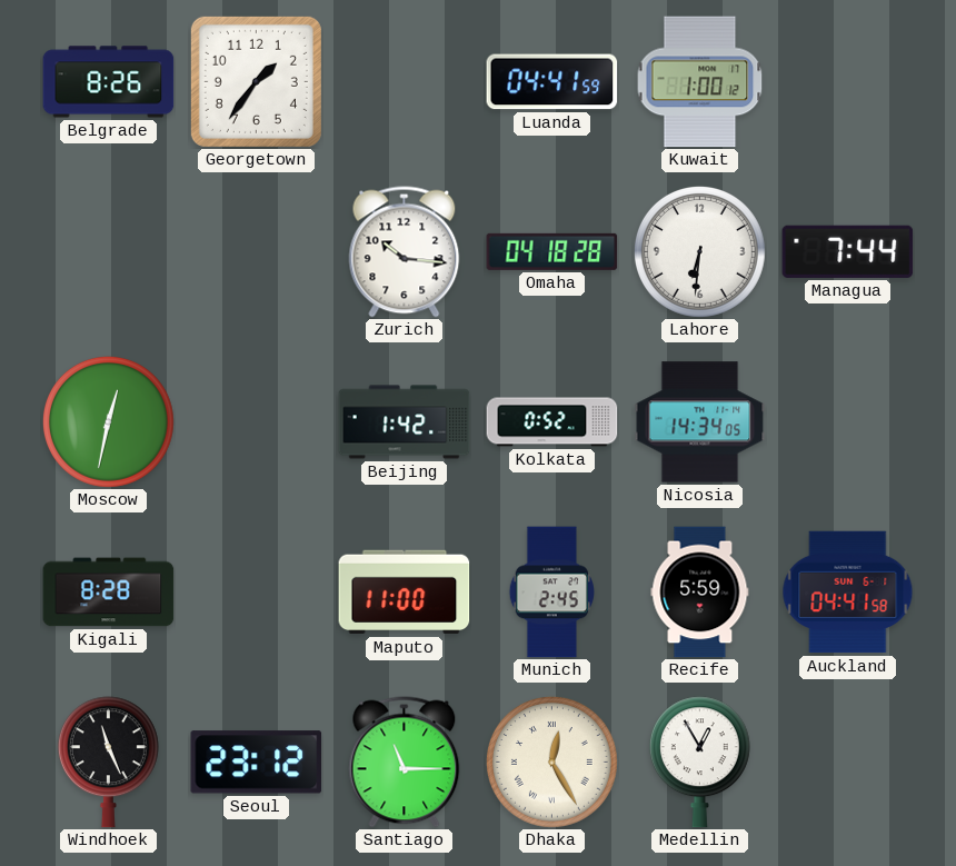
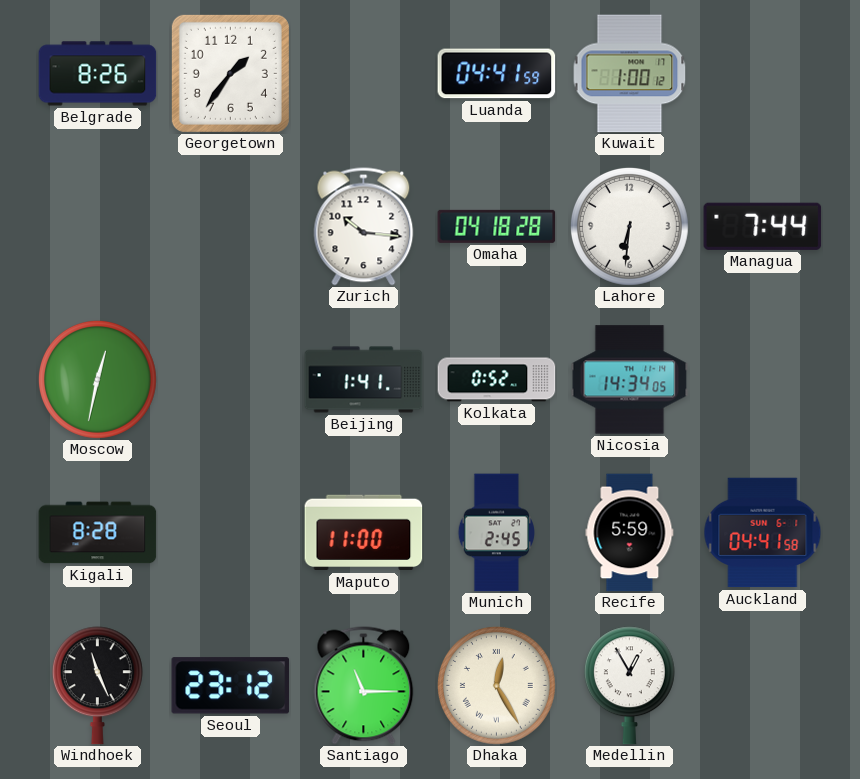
Beijing: 1:42 -> 1:41 (364, 380)
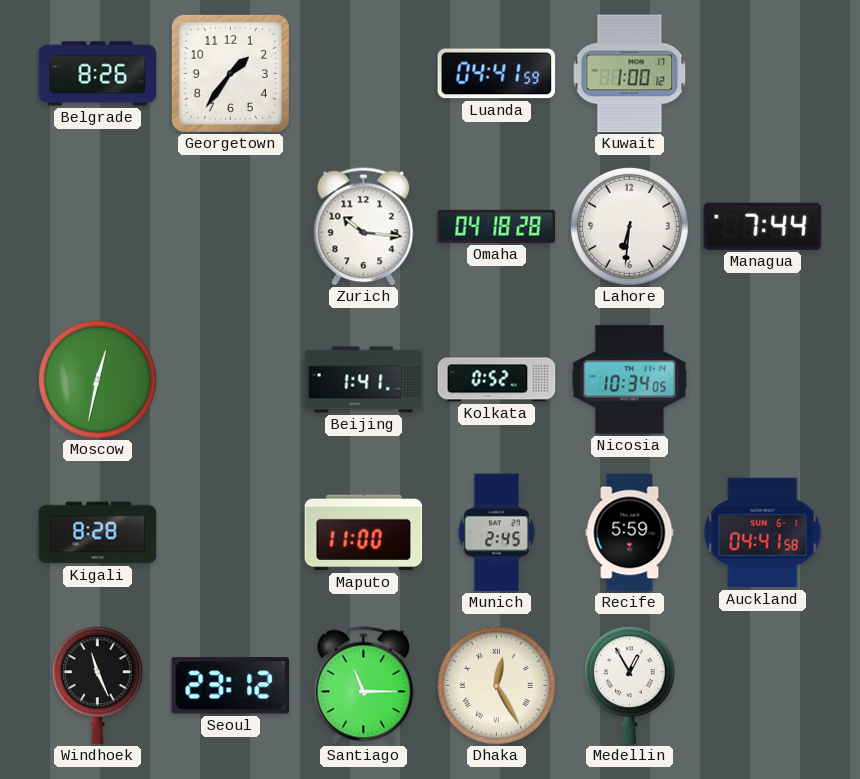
Nicosia: 14:34 -> 10:34 (630, 380)
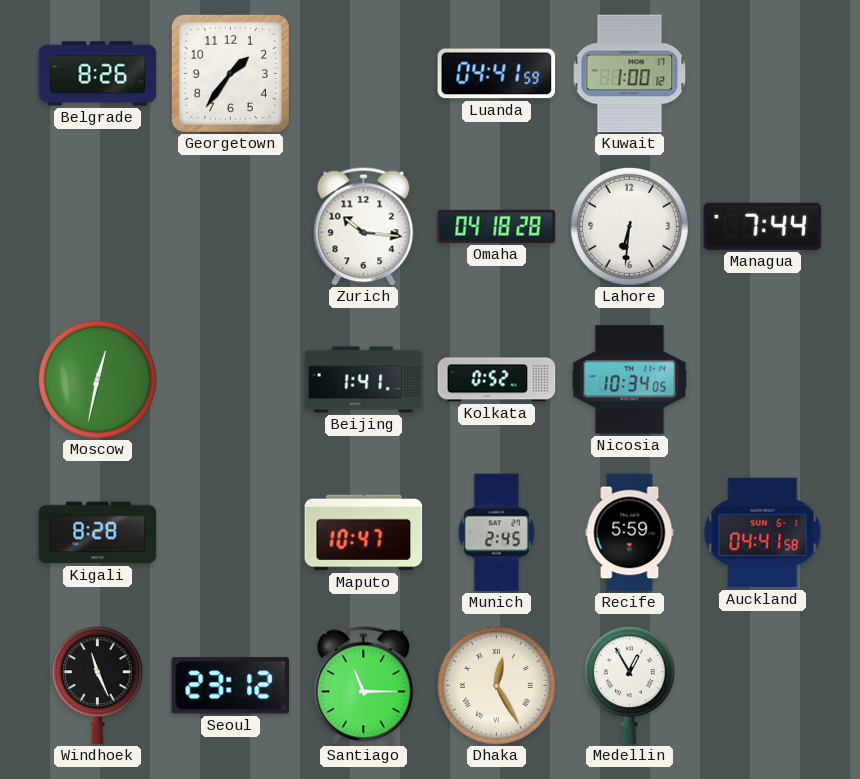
Maputo: 11:00 -> 10:47 (364, 533)
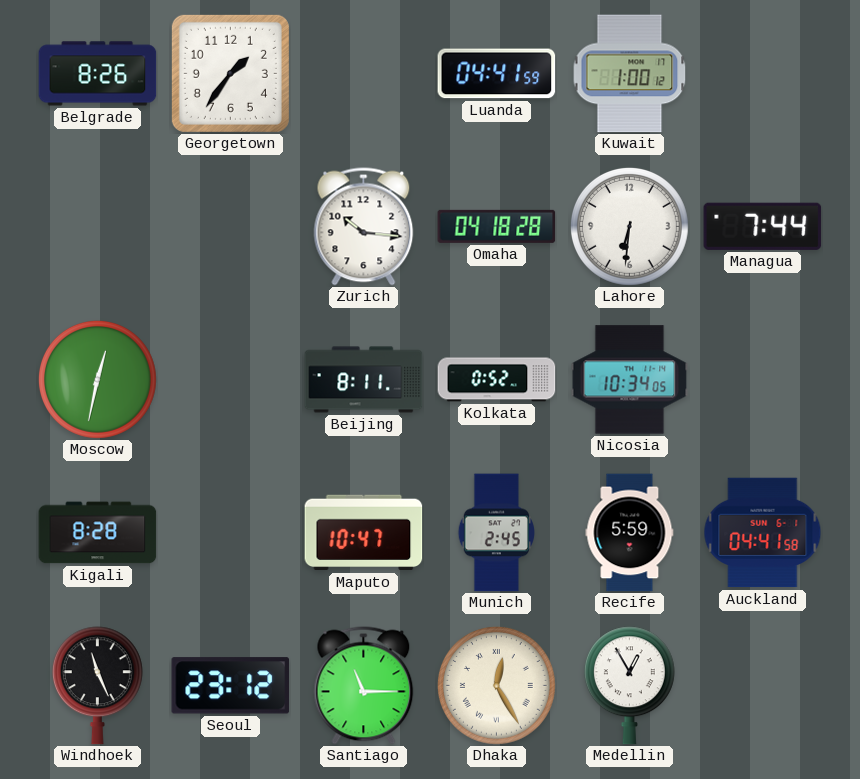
Beijing: 1:41 -> 8:11 (364, 380)
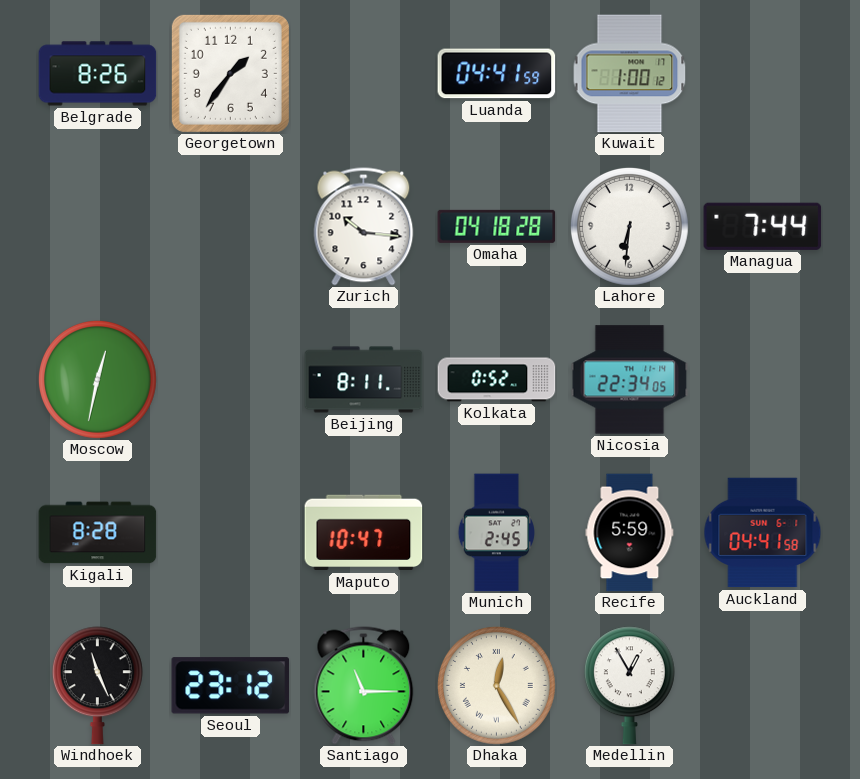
Nicosia: 10:34 -> 22:34 (630, 380)
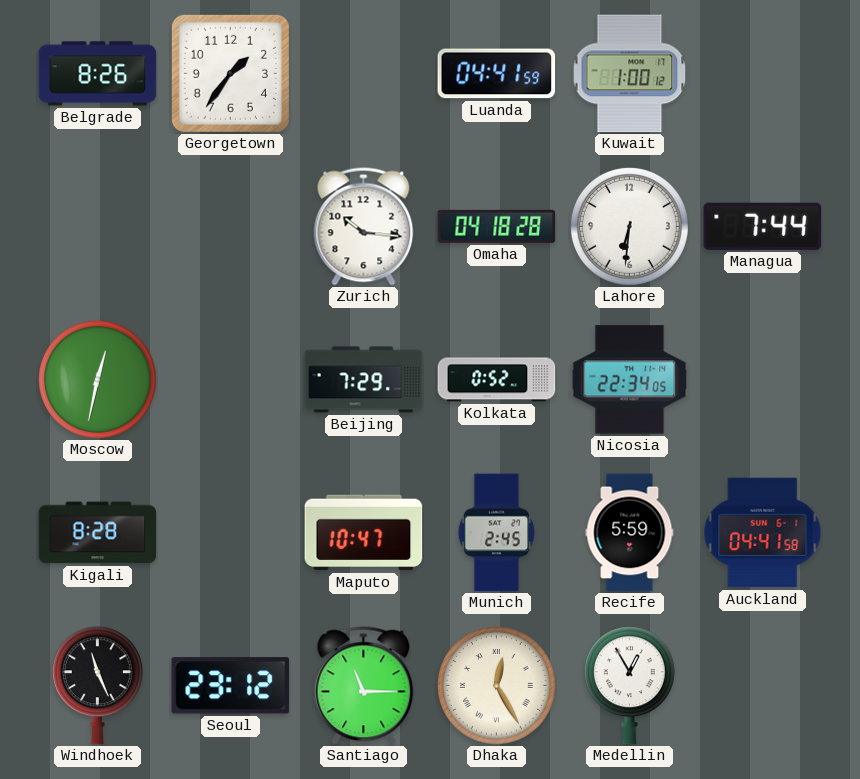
Beijing: 8:11 -> 7:29 (364, 380)
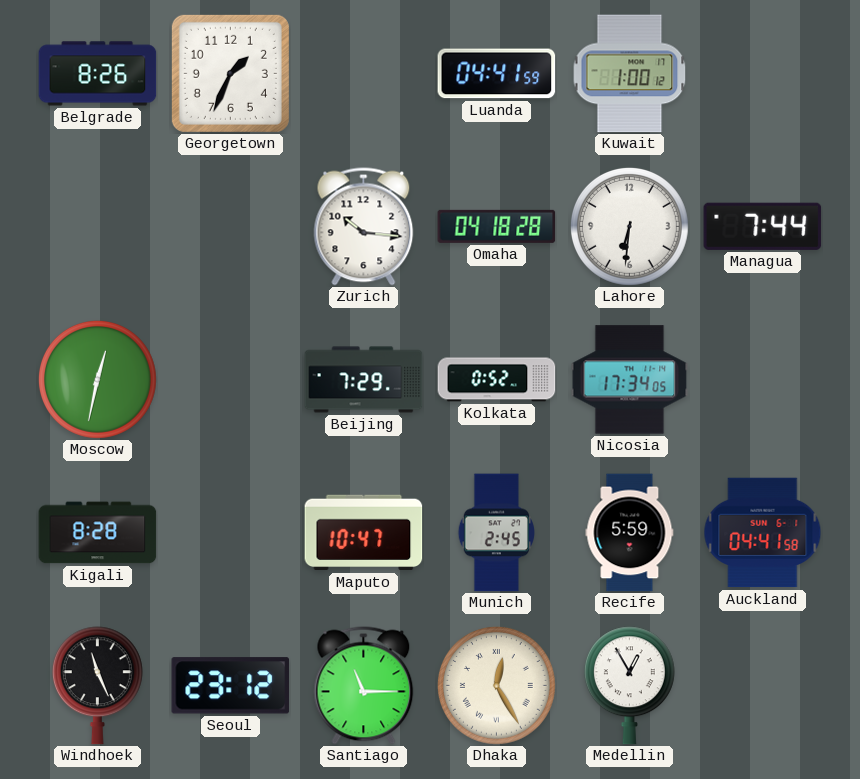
Georgetown: 1:36 -> 1:34 (230, 73)
Nicosia: 22:34 -> 17:34 (630, 380)
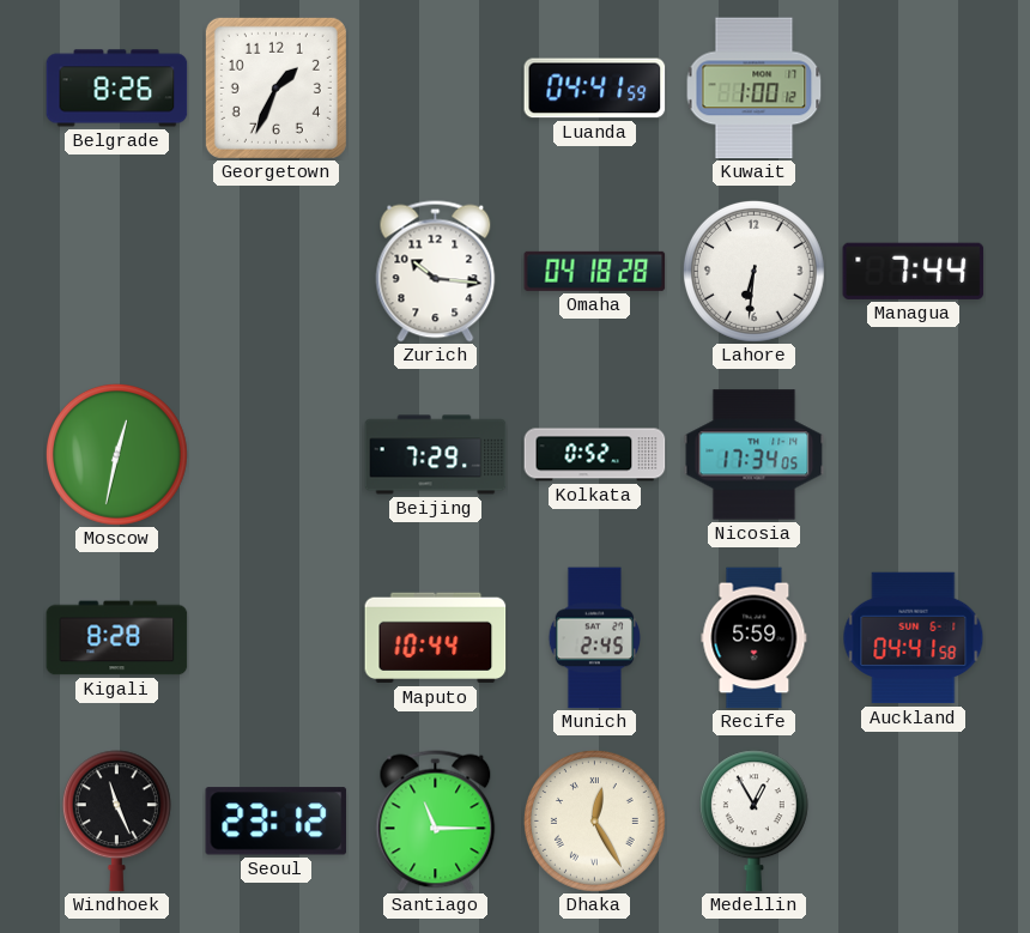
Maputo: 10:47 -> 10:44 (436, 638)
